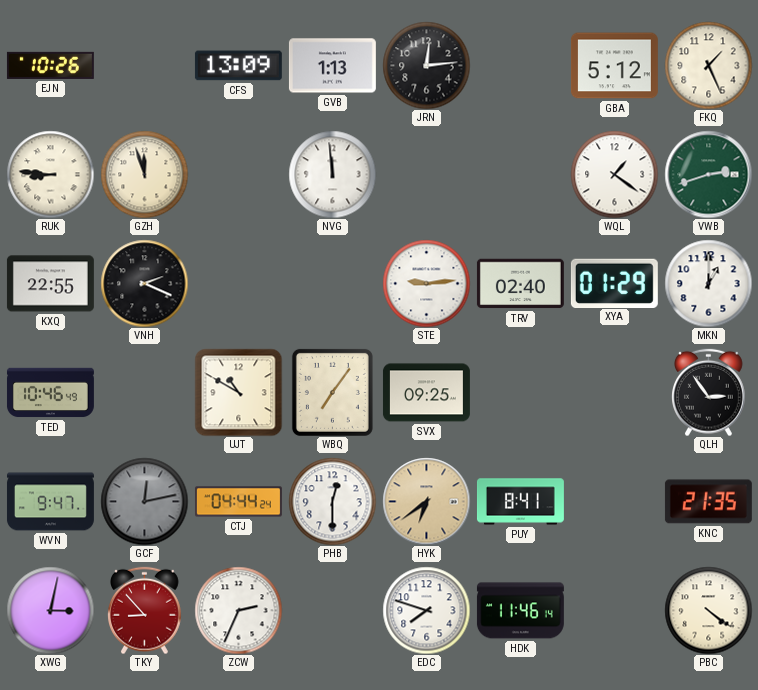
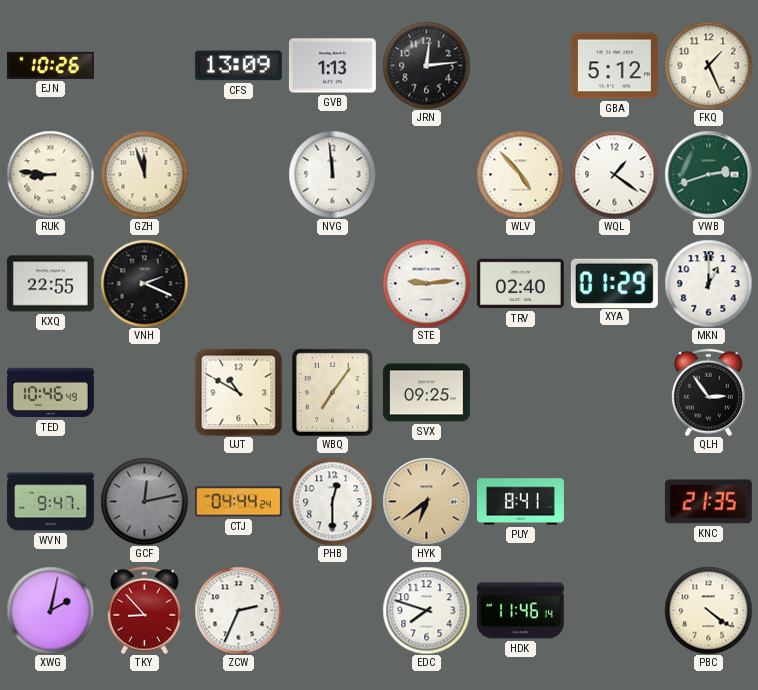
WLV: none -> 4:53 (520, 174)
XWG: 3:02 -> 2:02 (50, 610)
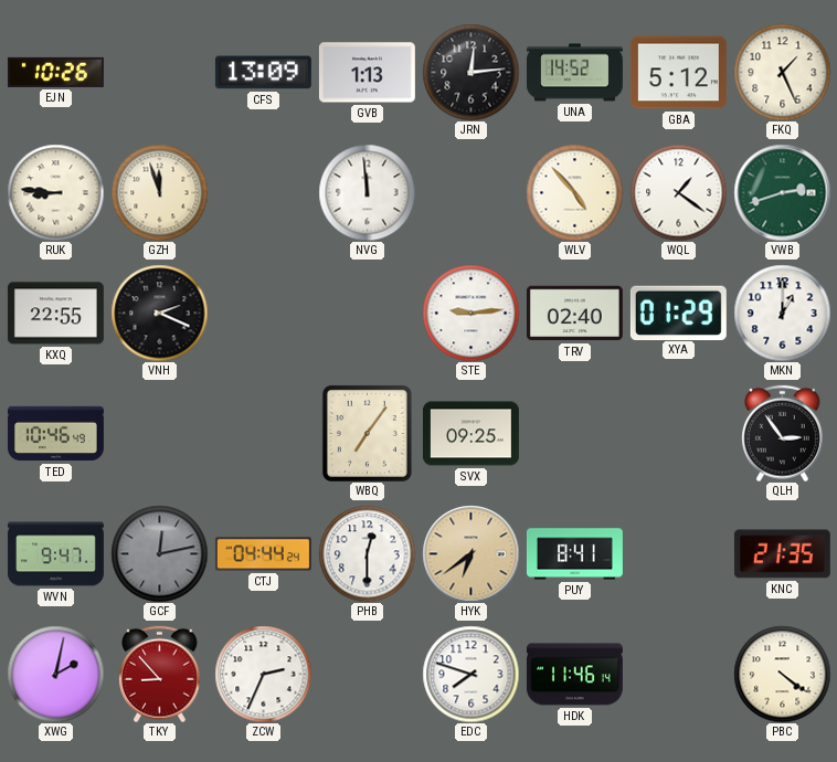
UNA: none -> 14:52 (574, 73)
UJT: 10:50 -> none (238, 392)
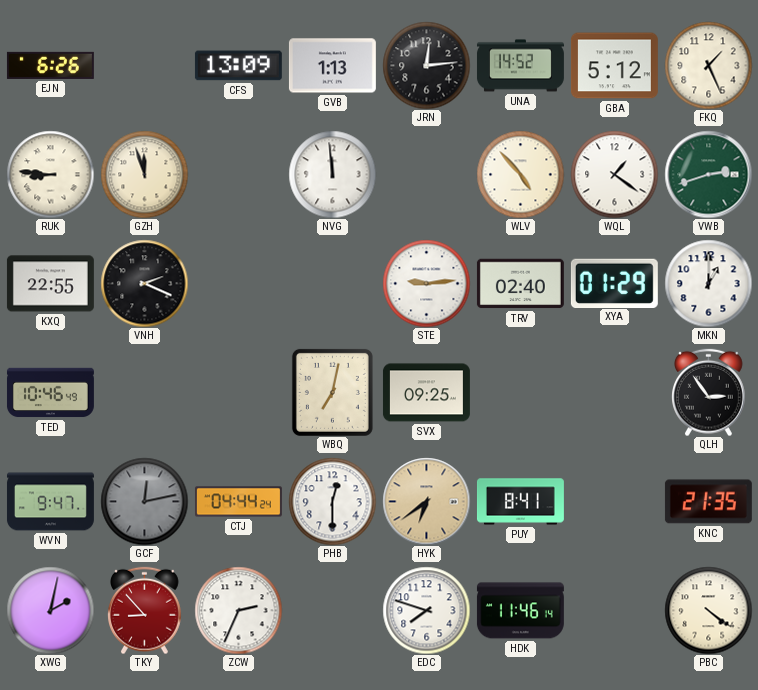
EJN: 10:26 -> 6:26 (50, 65)
WBQ: 7:06 -> 7:02 (332, 392)
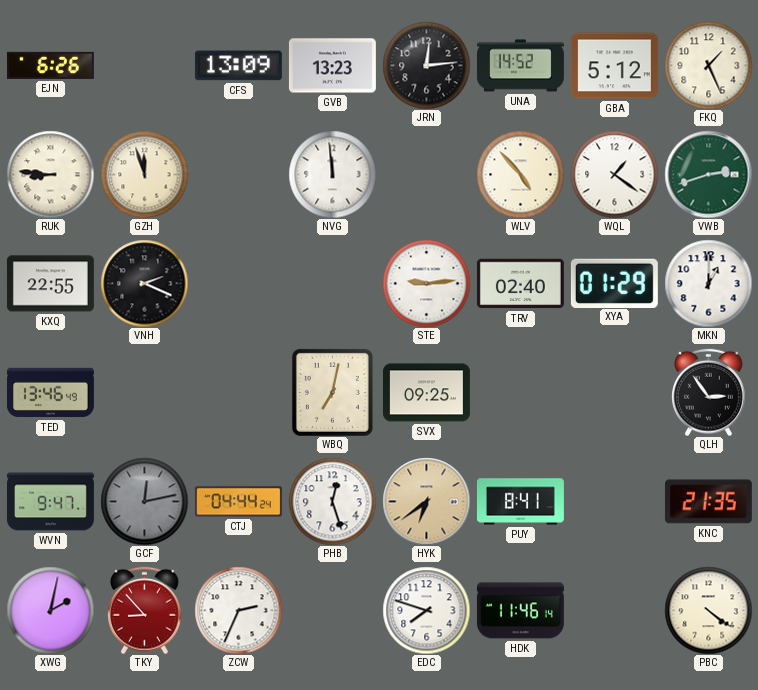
GVB: 1:13 -> 13:23 (332, 66)
TED: 10:46 -> 13:46 (50, 393)
PHB: 12:30 -> 12:27 (332, 501)
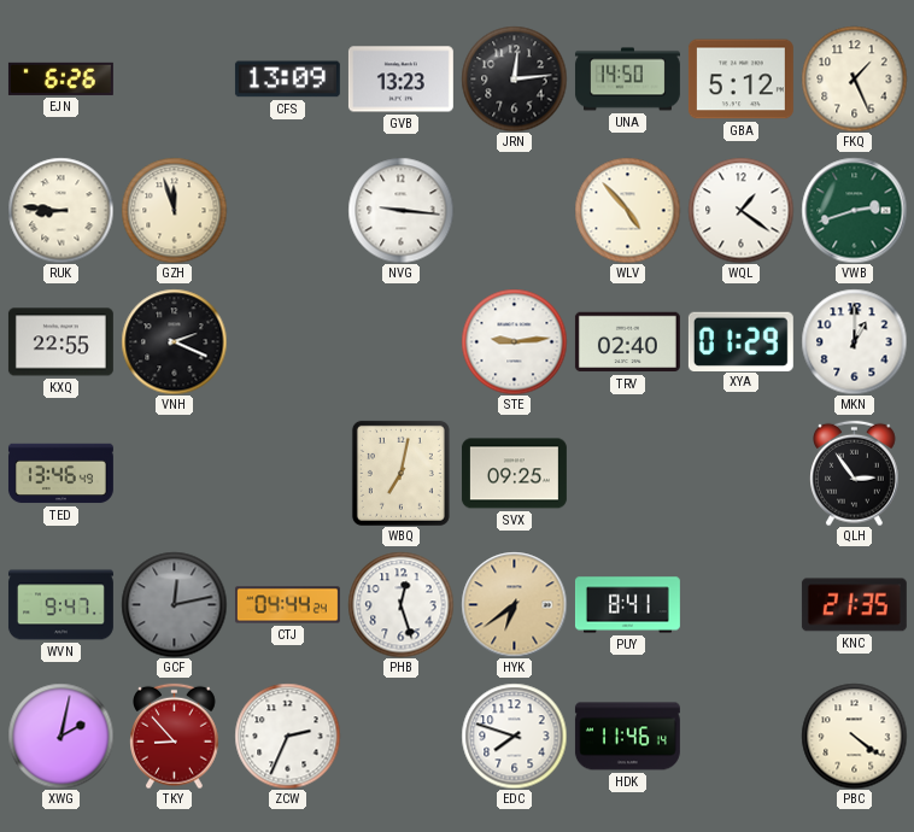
UNA: 14:52 -> 14:50 (627, 80)
NVG: 11:59 -> 9:16 (400, 210)
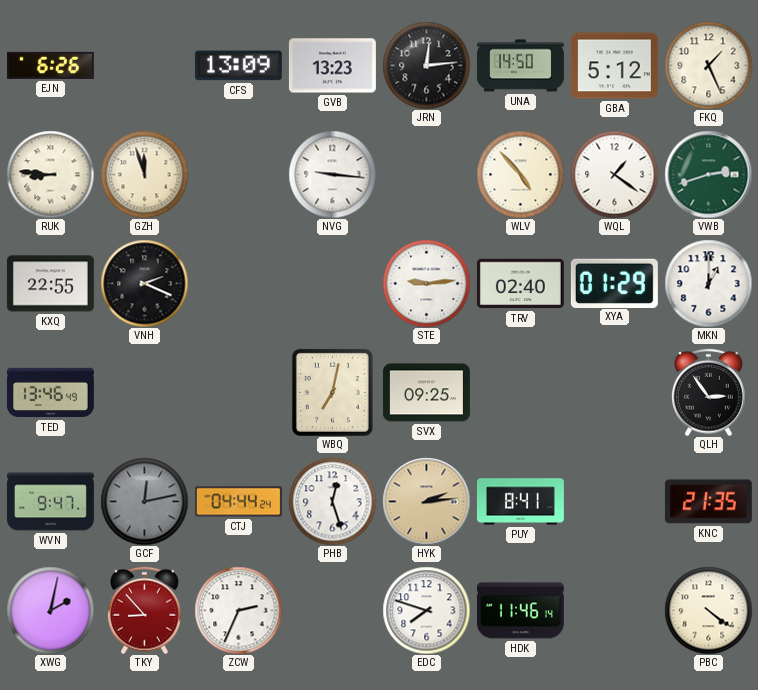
HYK: 6:39 -> 2:14 (426, 501)
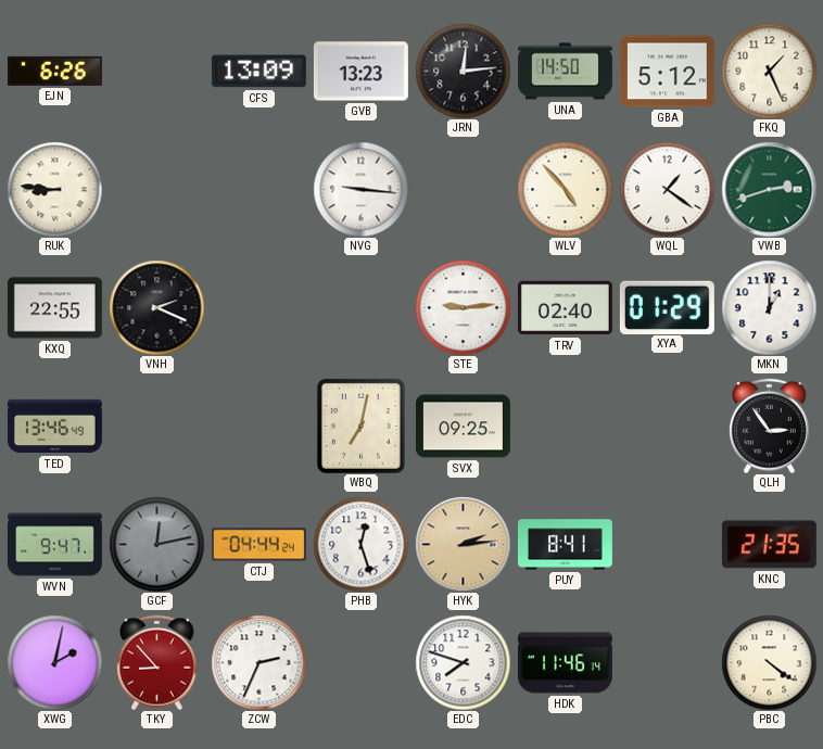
GZH: 11:57 -> none (144, 174)
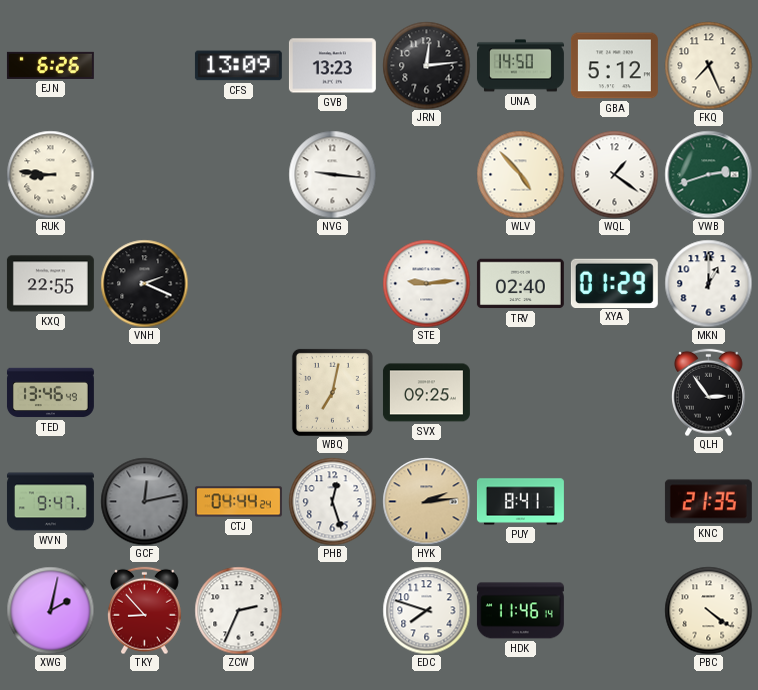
FKQ: 1:26 -> 7:26 (708, 65)
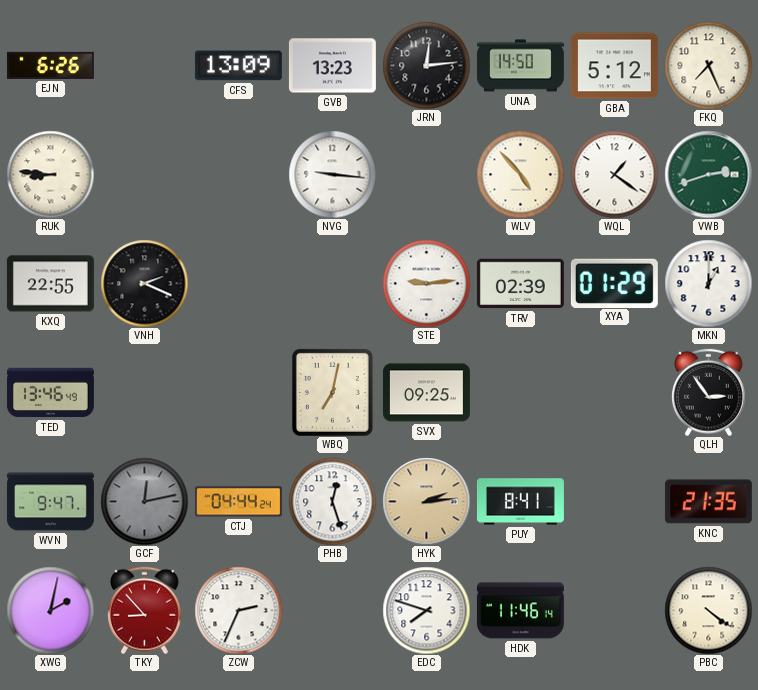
TRV: 02:40 -> 02:39 (520, 284)
